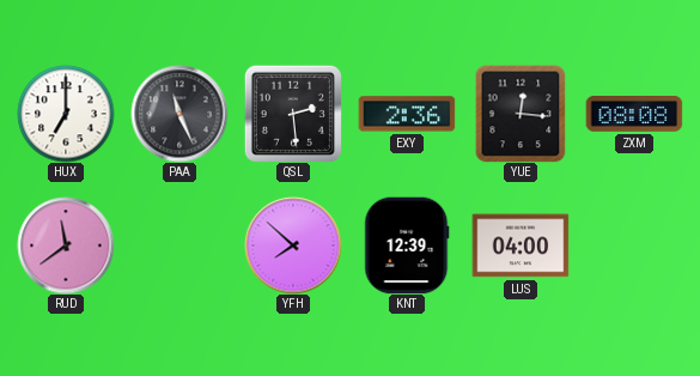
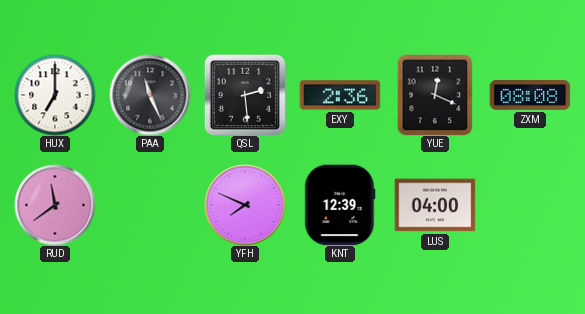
YUE: 12:16 -> 12:19 (435, 95)
YFH: 7:52 -> 7:49 (245, 205)
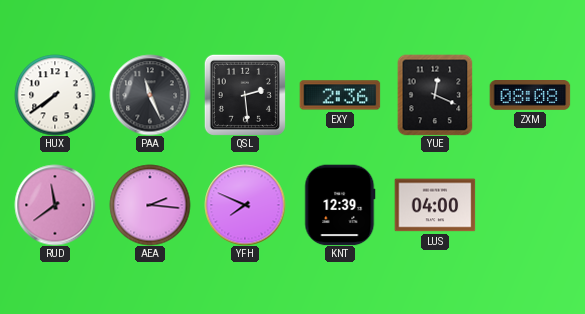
HUX: 7:00 -> 7:39 (55, 95)
AEA: none -> 2:16 (150, 205)
